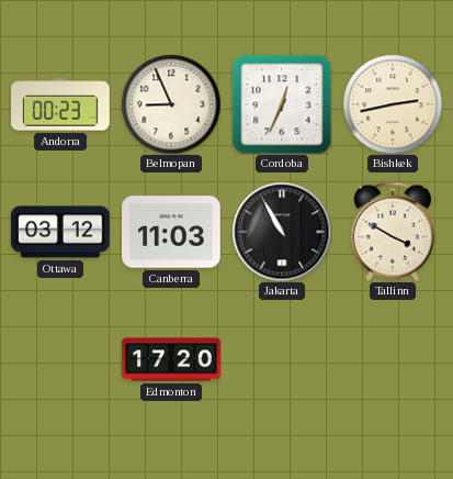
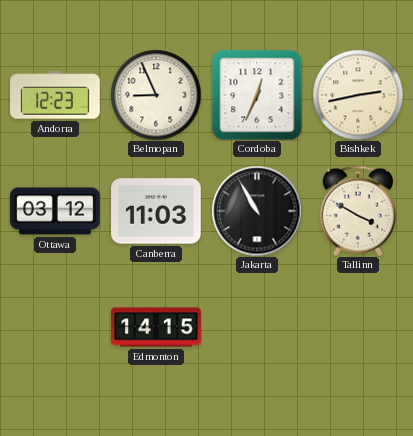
Andorra: 00:23 -> 12:23 (56, 95)
Edmonton: 17:20 -> 14:15 (156, 327)
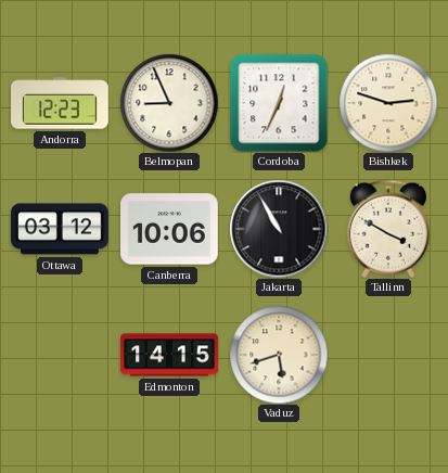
Bishkek: 2:43 -> 2:48 (388, 103)
Canberra: 11:03 -> 10:06 (170, 229)
Vaduz: none -> 5:42 (279, 355)
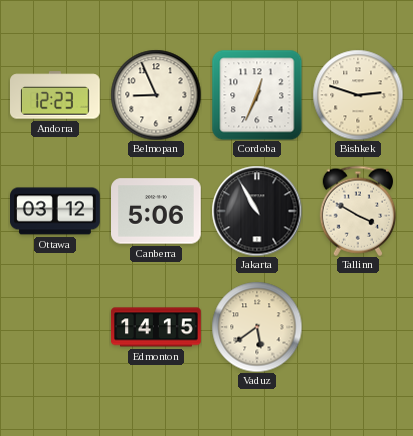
Canberra: 10:06 -> 5:06 (157, 211)
Vaduz: 5:42 -> 5:39 (257, 327)
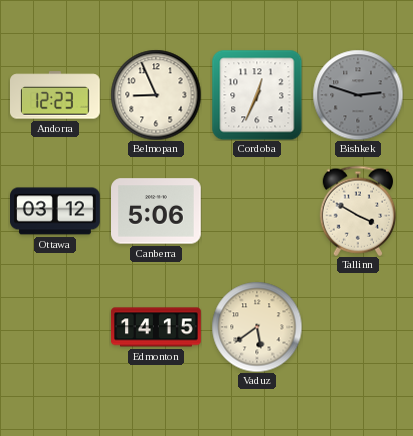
Bishkek dial: cream -> grey (358, 95)
Jakarta: 10:55 -> none (257, 211)
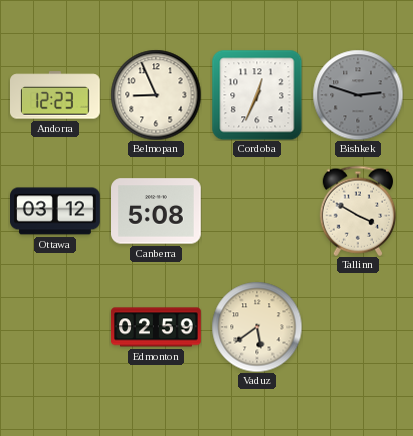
Canberra: 5:06 -> 5:08 (157, 211)
Edmonton: 14:15 -> 02:59 (156, 327)
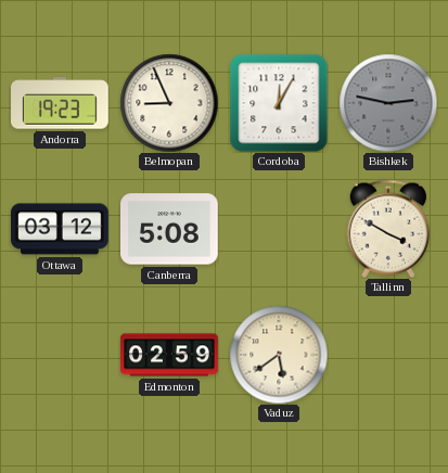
Andorra: 12:23 -> 19:23 (61, 103)
Cordoba: 12:34 -> 12:05 (279, 103)
Bishkek: 2:48 -> 2:47 (388, 103)
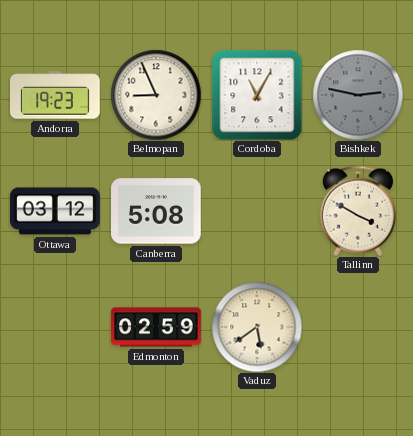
Cordoba: 12:05 -> 11:05 (257, 95)
